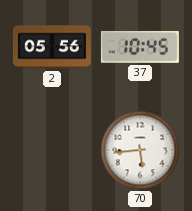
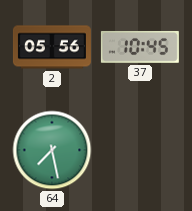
64: none -> 7:28 (52, 150)
70: 5:44 -> none (140, 150)
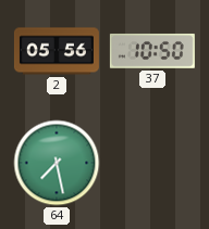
37: 10:45 -> 10:50 (152, 51)
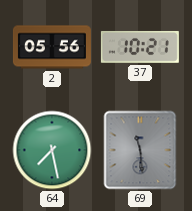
37: 10:50 -> 10:21 (140, 47)
69: none -> 11:29 (140, 150)
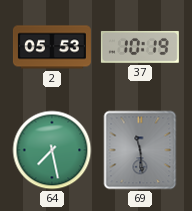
2: 05:56 -> 05:53 (52, 47)
37: 10:21 -> 10:19 (140, 47)
